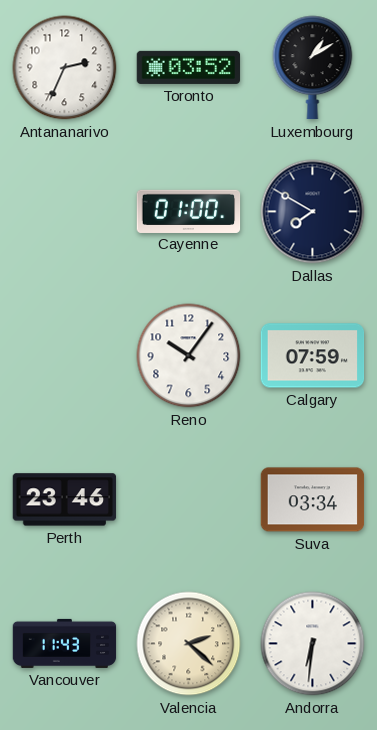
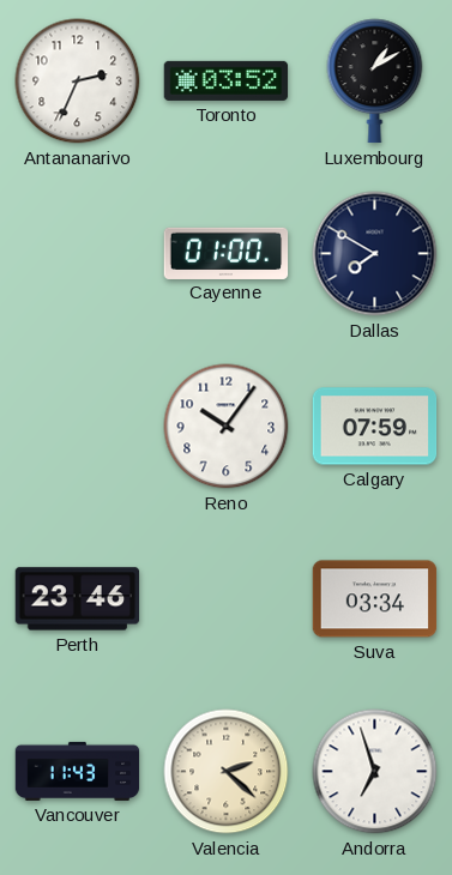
Andorra: 6:31 -> 6:57 (375, 772)
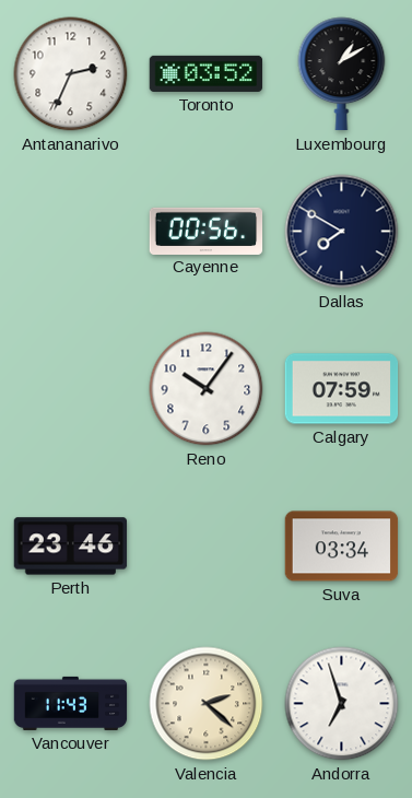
Cayenne: 01:00 -> 00:56 (207, 231)
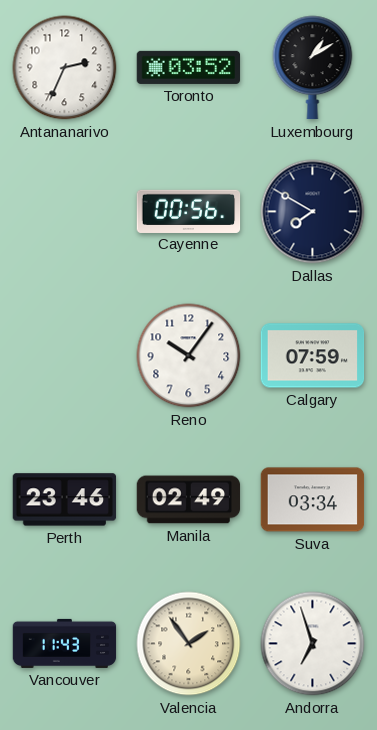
Manila: none -> 02:49 (189, 500)
Valencia: 2:22 -> 1:54 (189, 644)
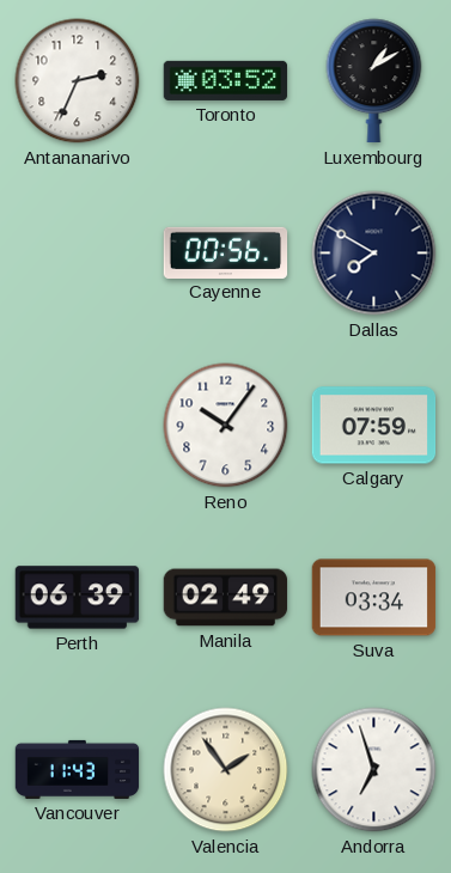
Perth: 23:46 -> 06:39 (78, 598)
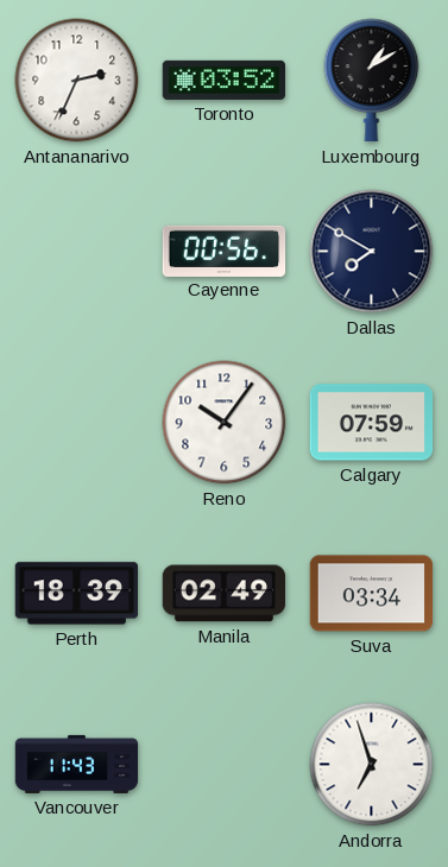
Perth: 06:39 -> 18:39 (77, 594)
Valencia: 1:54 -> none (226, 770)
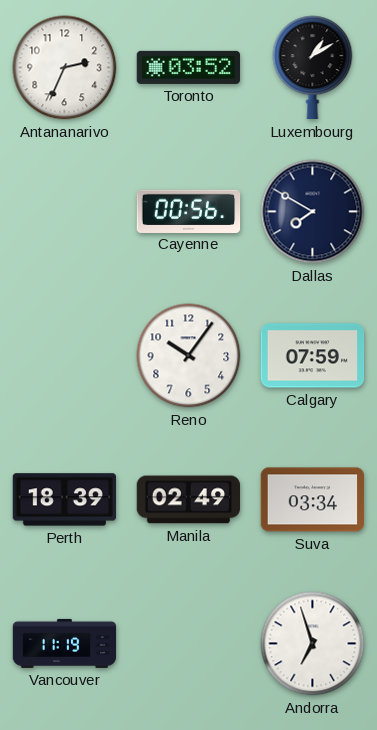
Vancouver: 11:43 -> 11:19 (65, 643)
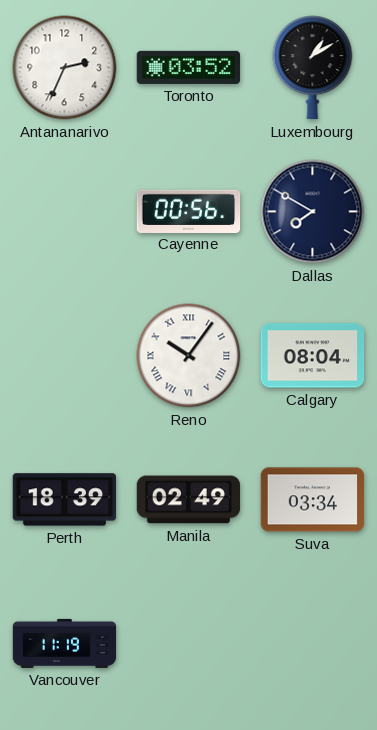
Reno numerals: Arabic -> Roman (189, 356)
Calgary: 07:59 -> 08:04 (313, 356)
Andorra: 6:57 -> none (313, 644)
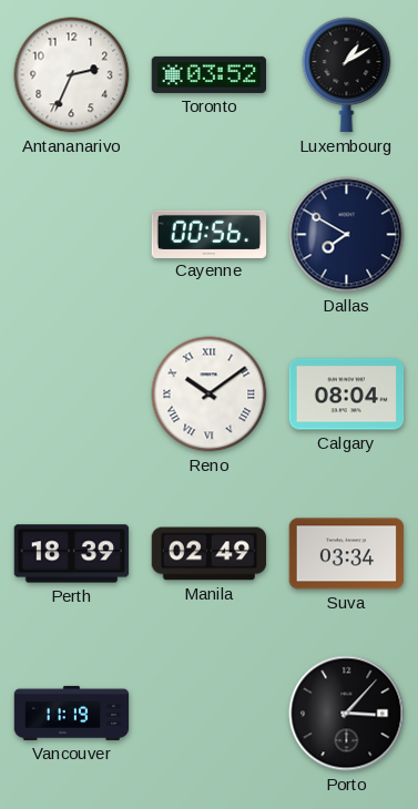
Reno: 10:06 -> 10:09 (210, 395)
Porto: none -> 3:07 (347, 714)
